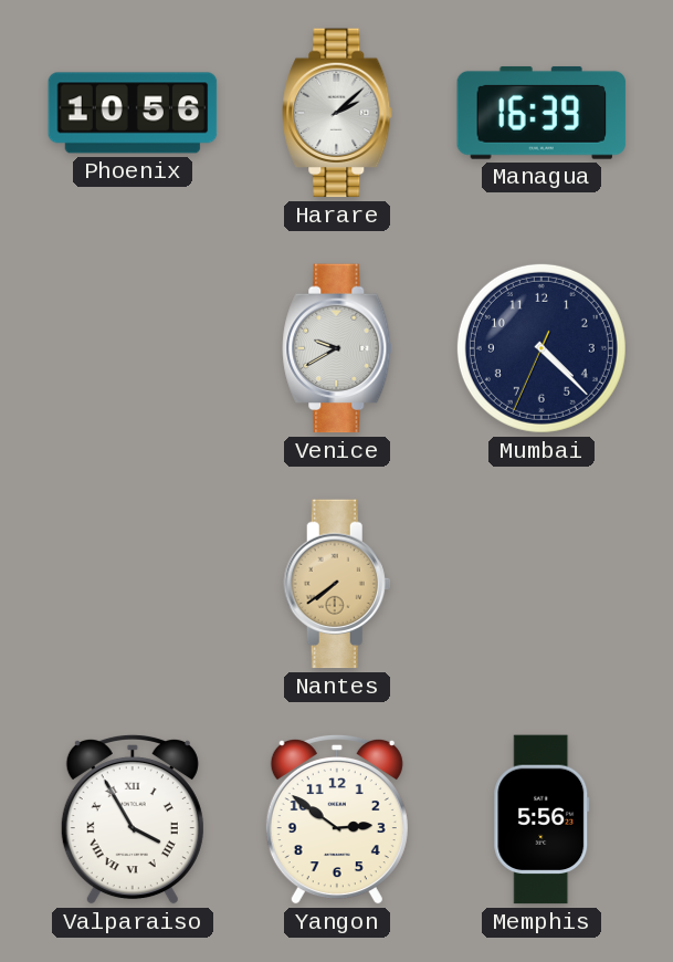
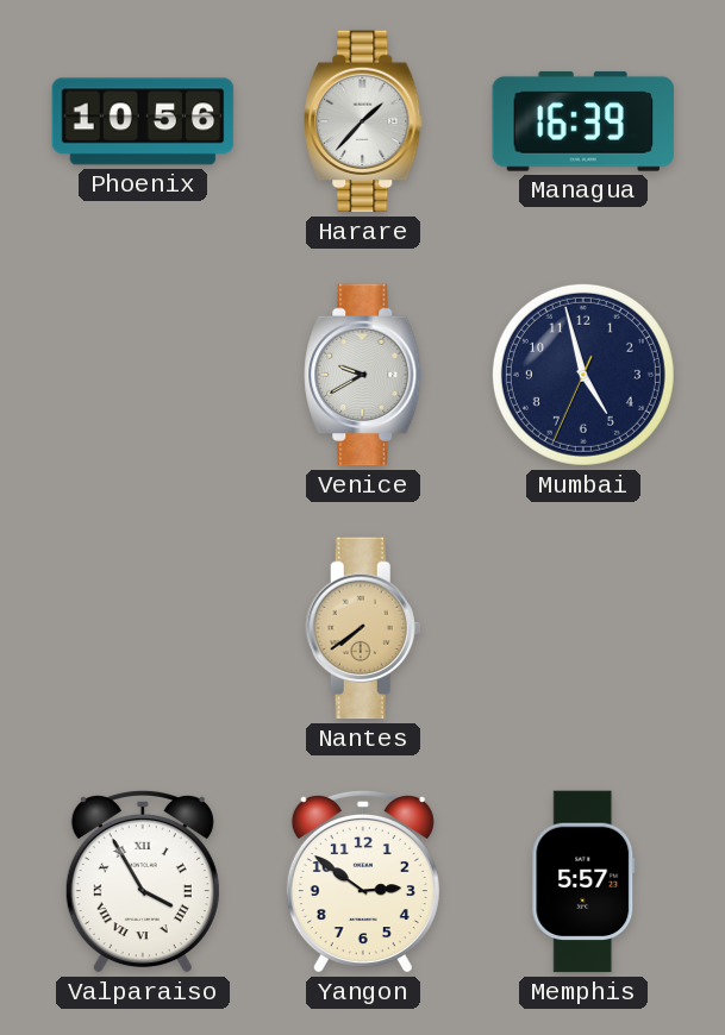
Harare: 2:08 -> 1:37 (363, 121)
Mumbai: 4:22 -> 4:57 (583, 375)
Memphis: 5:56 -> 5:57 (583, 882)
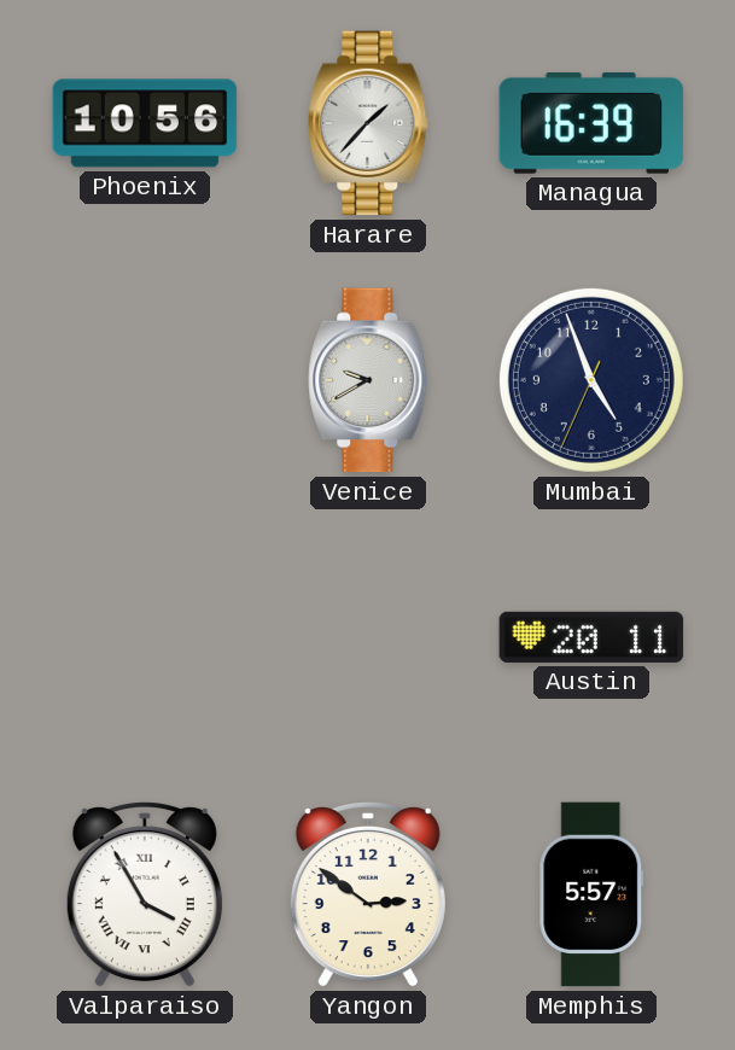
Mumbai: 4:57 -> 4:56 (591, 380)
Nantes: 7:39 -> none (363, 628)
Austin: none -> 20:11 (591, 637)
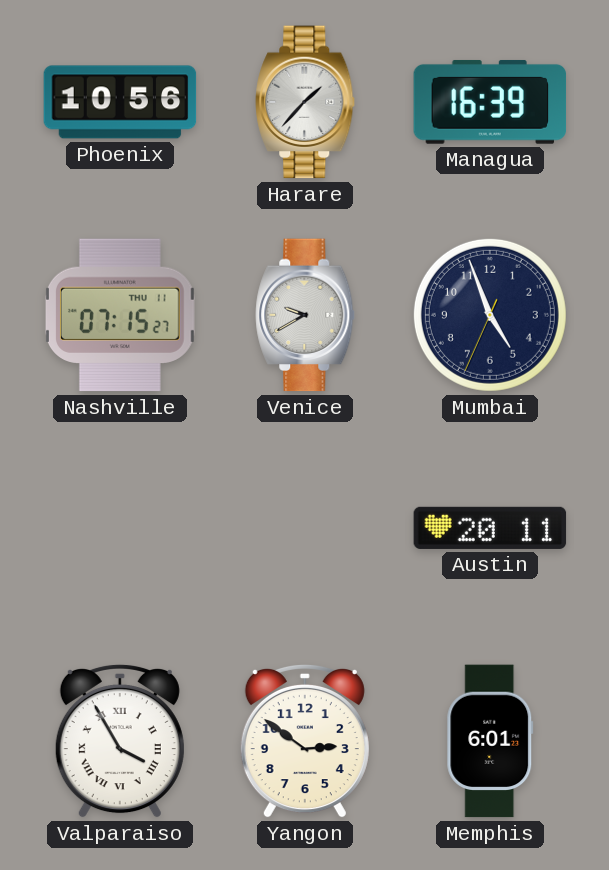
Nashville: none -> 07:15 (120, 315)
Memphis: 5:57 -> 6:01 (490, 741)
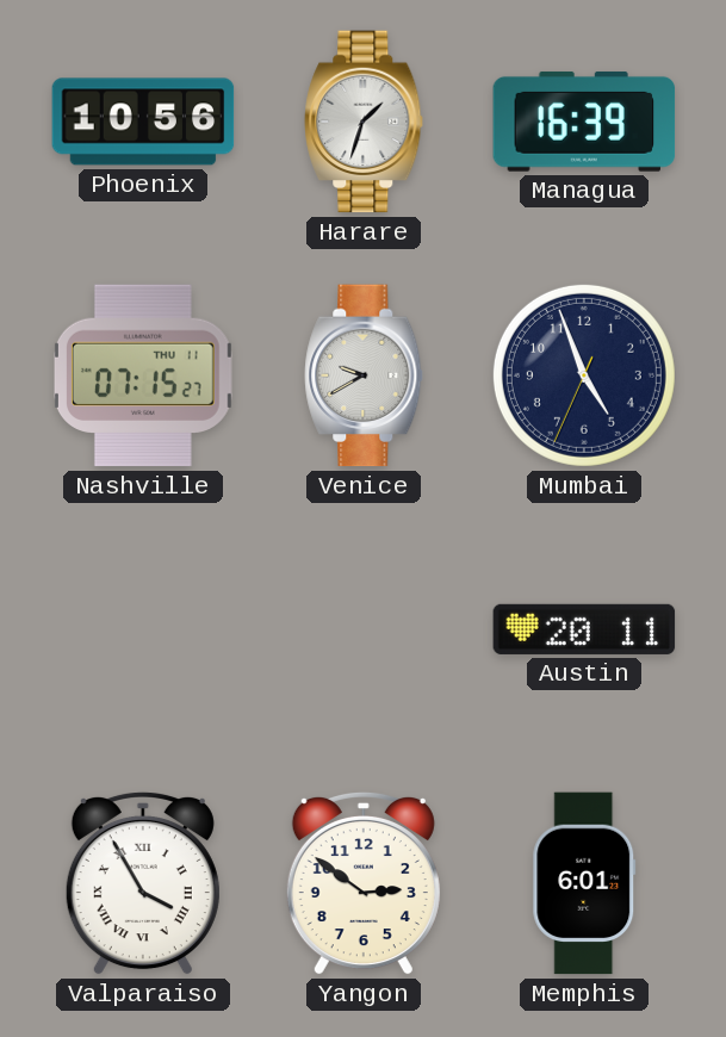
Harare: 1:37 -> 1:33 (364, 122)
